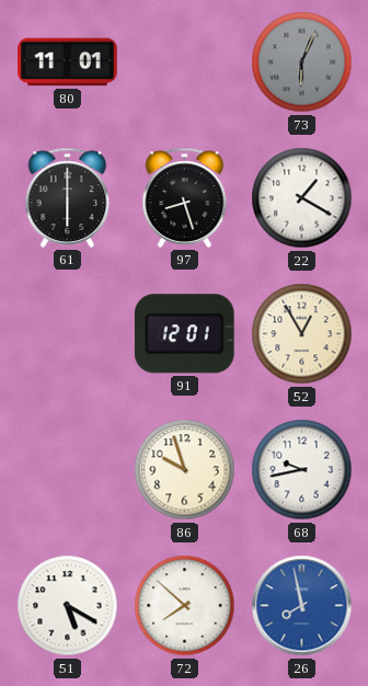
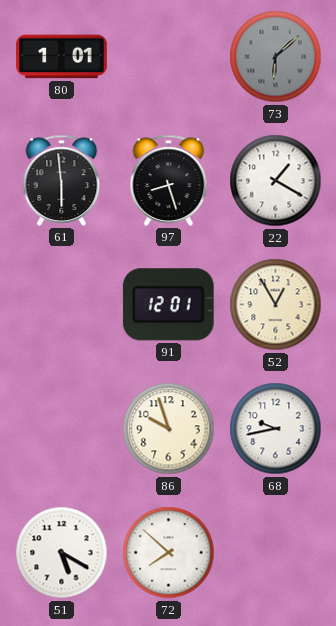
80: 11:01 -> 1:01 (62, 57)
73: 6:04 -> 6:08 (276, 57)
61: 6:00 -> 5:59 (62, 180)
26: 7:58 -> none (302, 606)
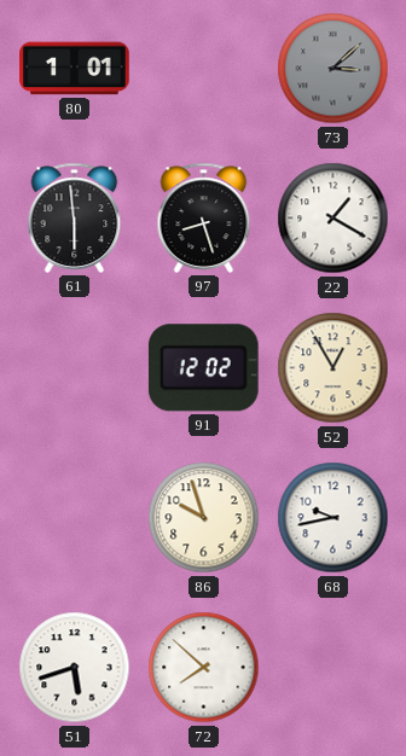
73: 6:08 -> 3:08 (333, 69)
91: 12:01 -> 12:02 (203, 368)
51: 5:20 -> 5:42 (75, 668)
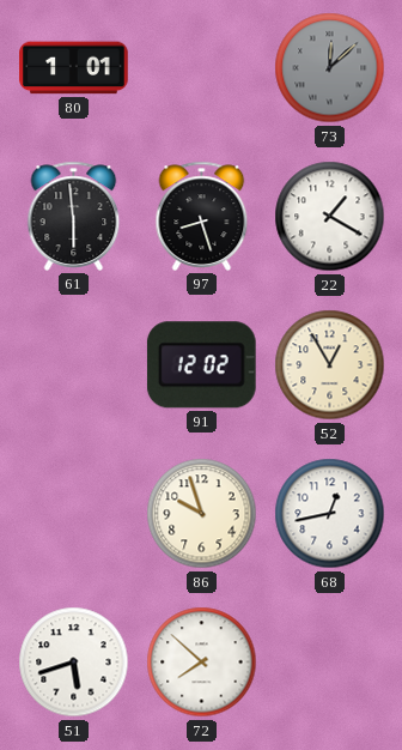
73: 3:08 -> 12:08 (330, 68)
68: 9:43 -> 12:43 (330, 514)
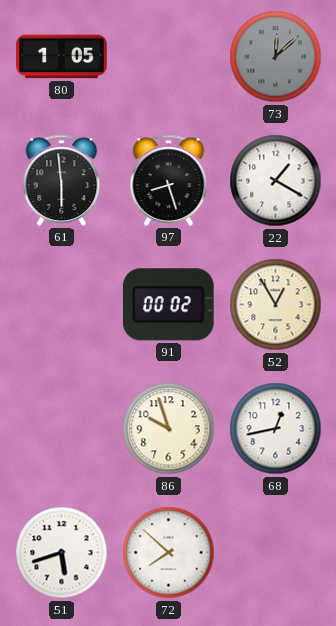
80: 1:01 -> 1:05 (62, 57)
91: 12:02 -> 00:02 (168, 305)
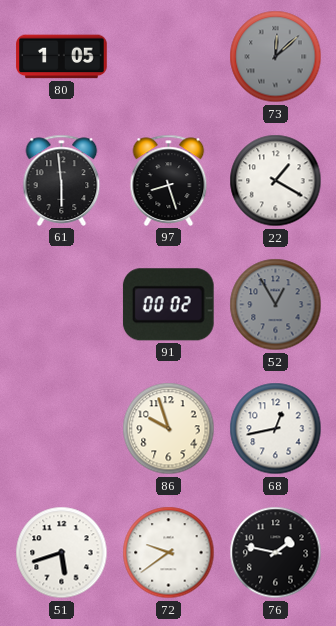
52 dial: cream -> grey (276, 305)
72: 7:52 -> 9:39 (169, 553)
76: none -> 1:47 (276, 553)
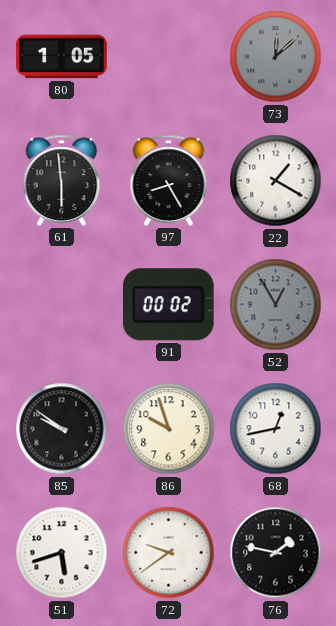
97: 8:27 -> 8:25 (169, 180)
85: none -> 9:51 (62, 429)
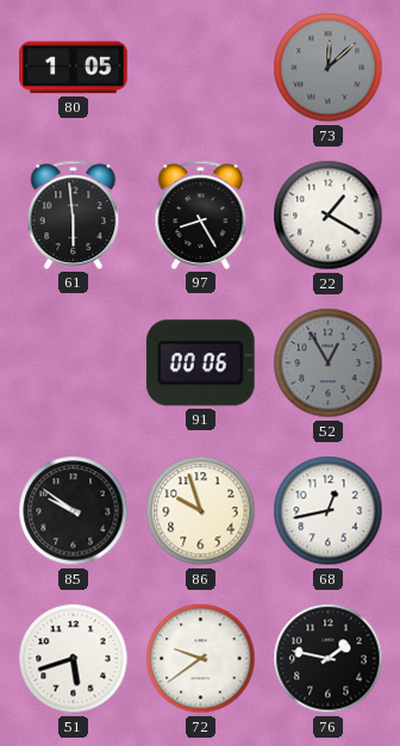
91: 00:02 -> 00:06 (200, 363)
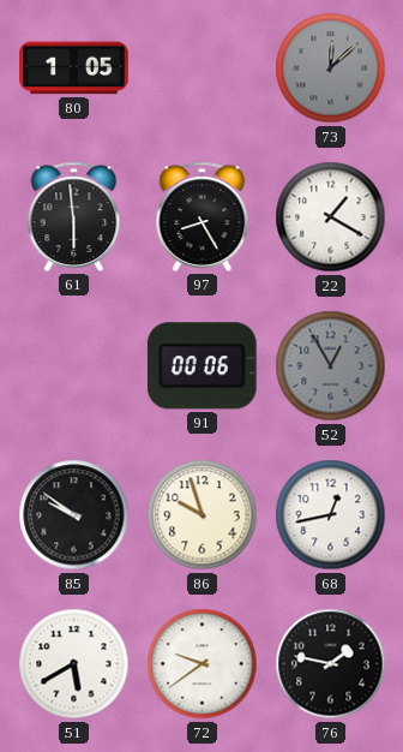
51: 5:42 -> 5:40 (74, 664)
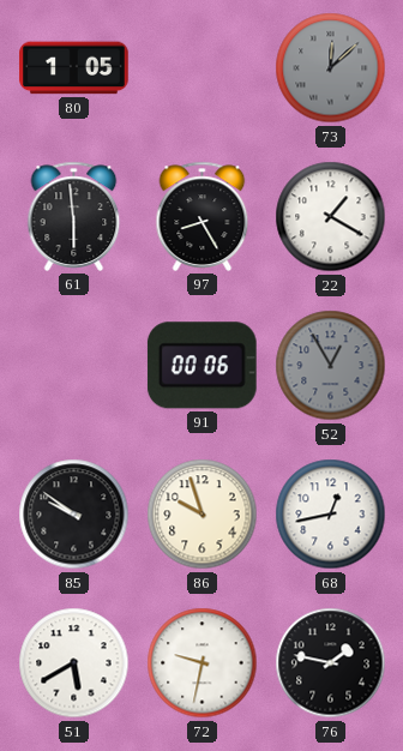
72: 9:39 -> 9:32 (203, 663)
